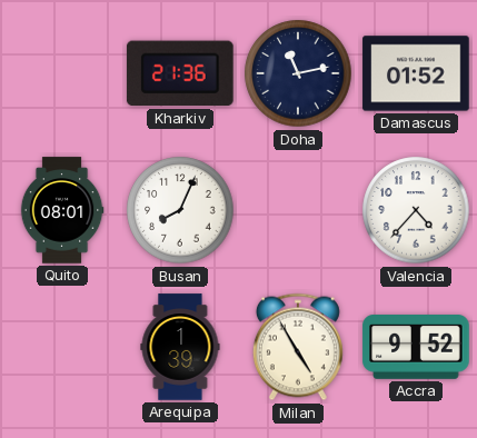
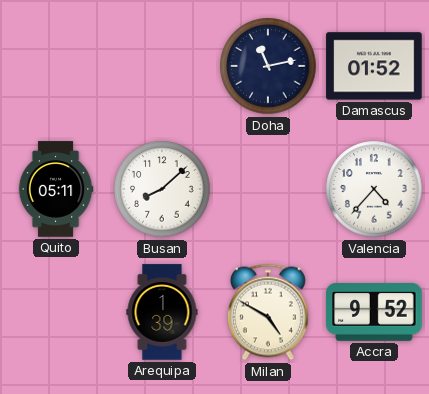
Kharkiv: 21:36 -> none (180, 73)
Quito: 08:01 -> 05:11 (56, 189)
Busan: 8:04 -> 8:08 (162, 189)
Milan: 4:55 -> 4:50 (268, 312)
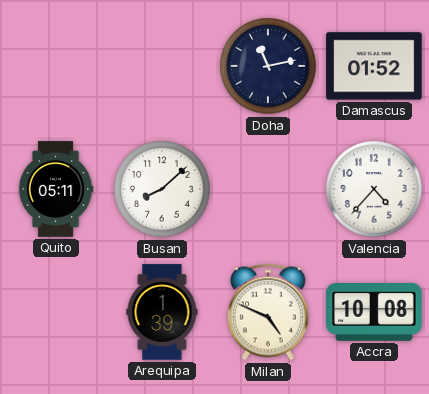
Milan: 4:50 -> 4:49 (268, 312)
Accra: 9:52 -> 10:08 (374, 313)
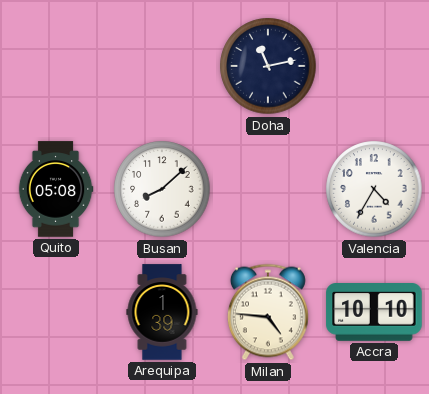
Damascus: 01:52 -> none (374, 66)
Quito: 05:11 -> 05:08 (56, 189)
Valencia: 4:37 -> 4:35 (374, 189)
Milan: 4:49 -> 4:46 (268, 312)
Accra: 10:08 -> 10:10 (374, 313)
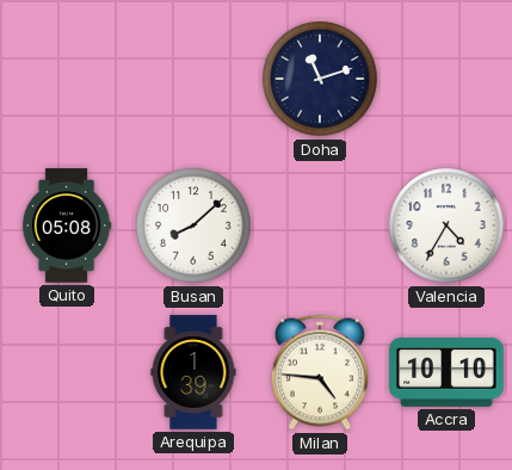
Doha: 11:13 -> 11:12 (320, 79)
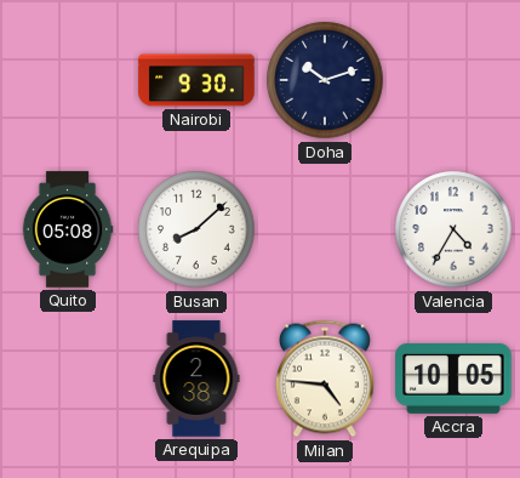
Nairobi: none -> 9:30 (196, 80)
Doha: 11:12 -> 10:12 (325, 80)
Arequipa: 1:39 -> 2:38 (196, 379)
Accra: 10:10 -> 10:05 (453, 380)
